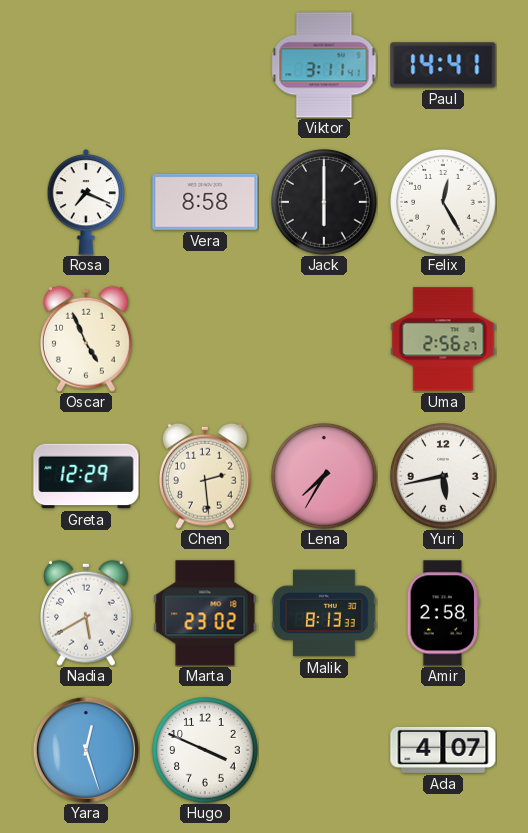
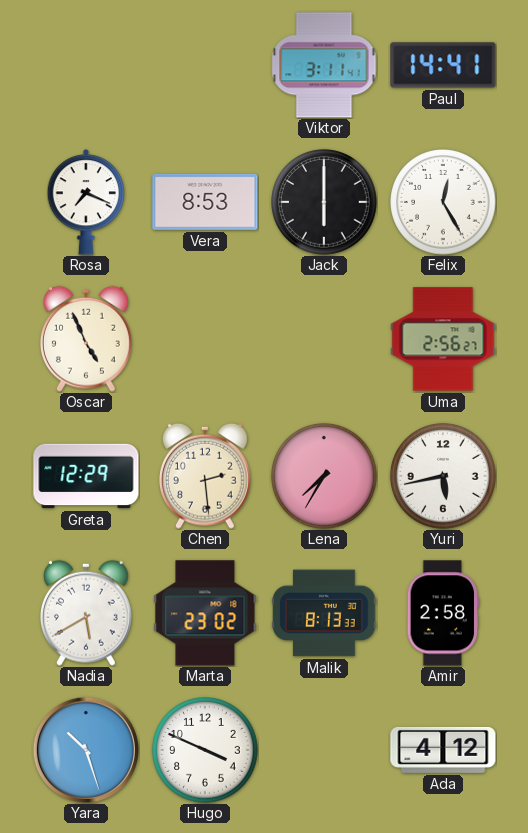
Vera: 8:58 -> 8:53 (205, 202)
Yara: 12:27 -> 10:27 (86, 750)
Ada: 4:07 -> 4:12 (443, 750)
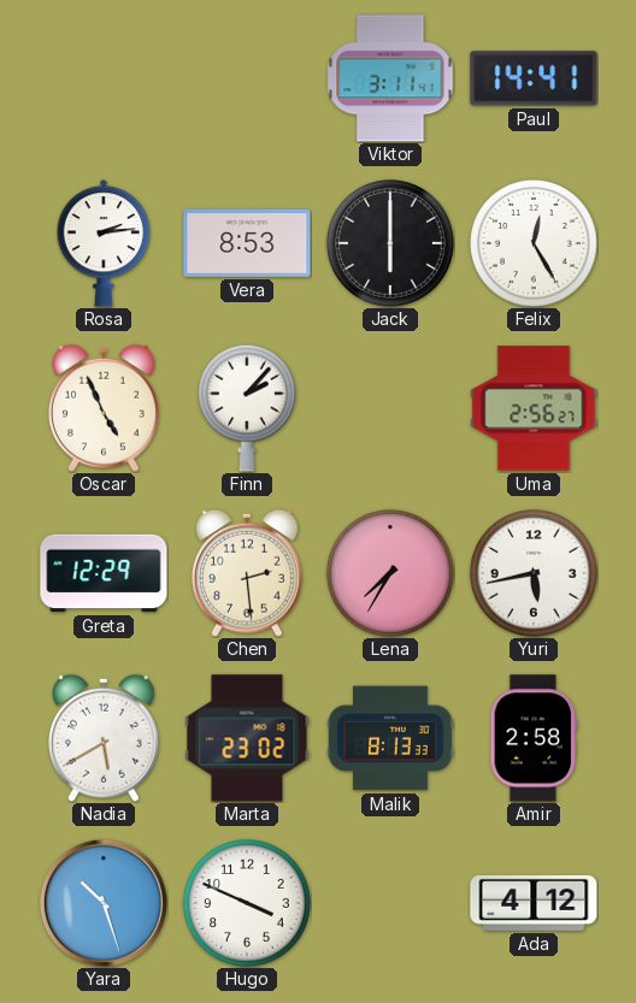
Rosa: 7:19 -> 2:14 (104, 243)
Finn: none -> 2:07 (248, 408)
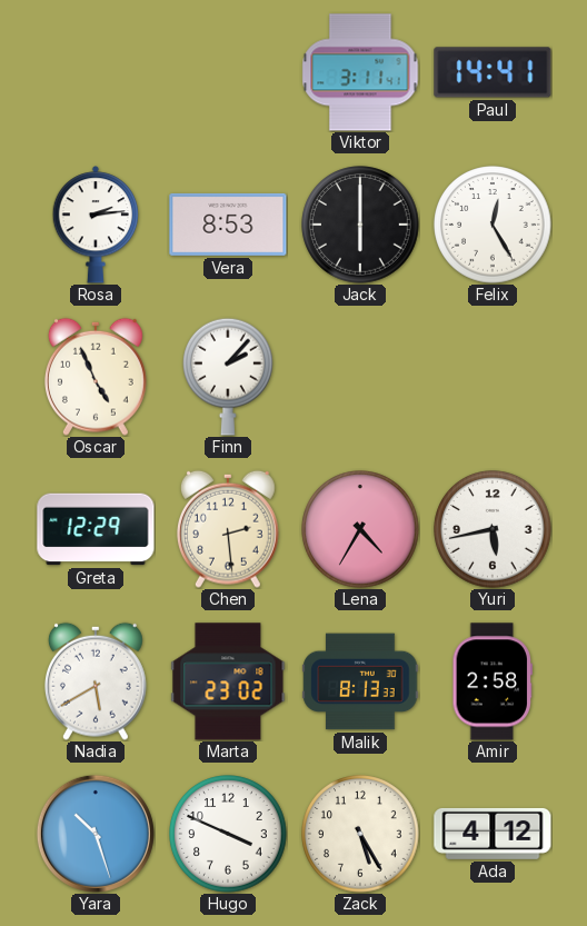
Uma: 2:56 -> none (534, 408)
Lena: 7:35 -> 4:35 (360, 529)
Zack: none -> 5:25 (360, 834)
